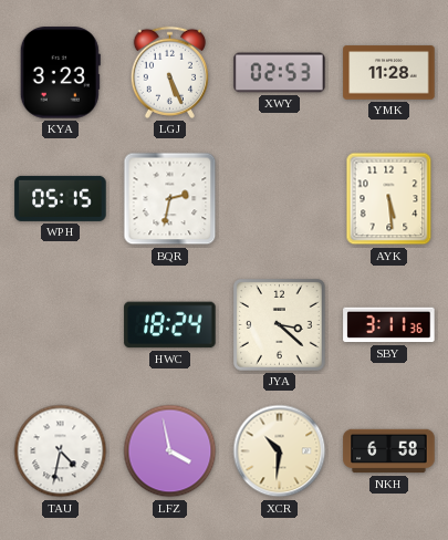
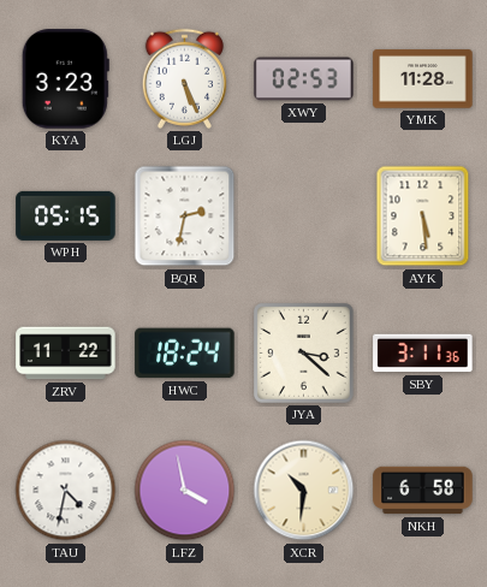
ZRV: none -> 11:22 (66, 354)
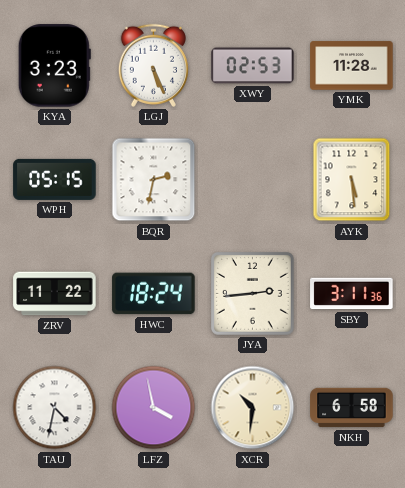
JYA: 3:22 -> 2:44 (253, 294)
